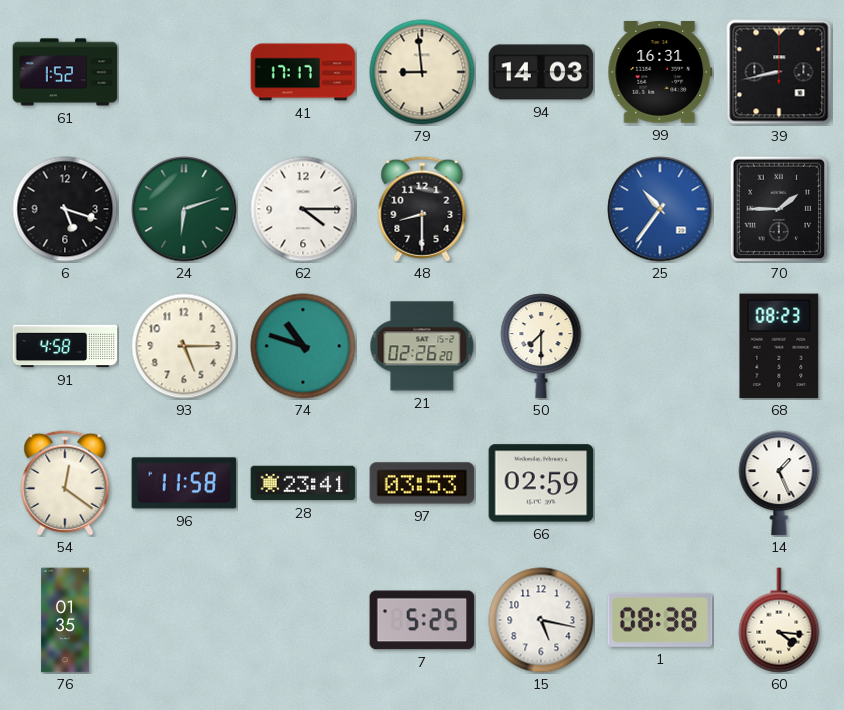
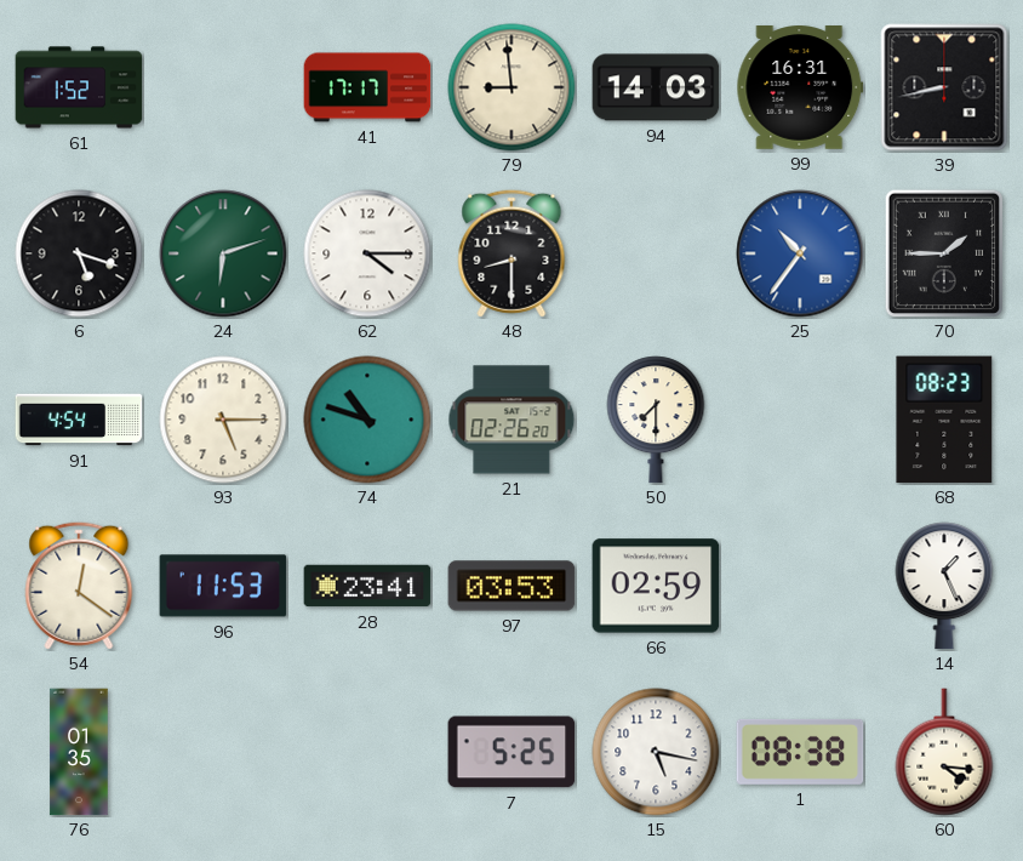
91: 4:58 -> 4:54 (79, 420)
96: 11:58 -> 11:53 (223, 586)
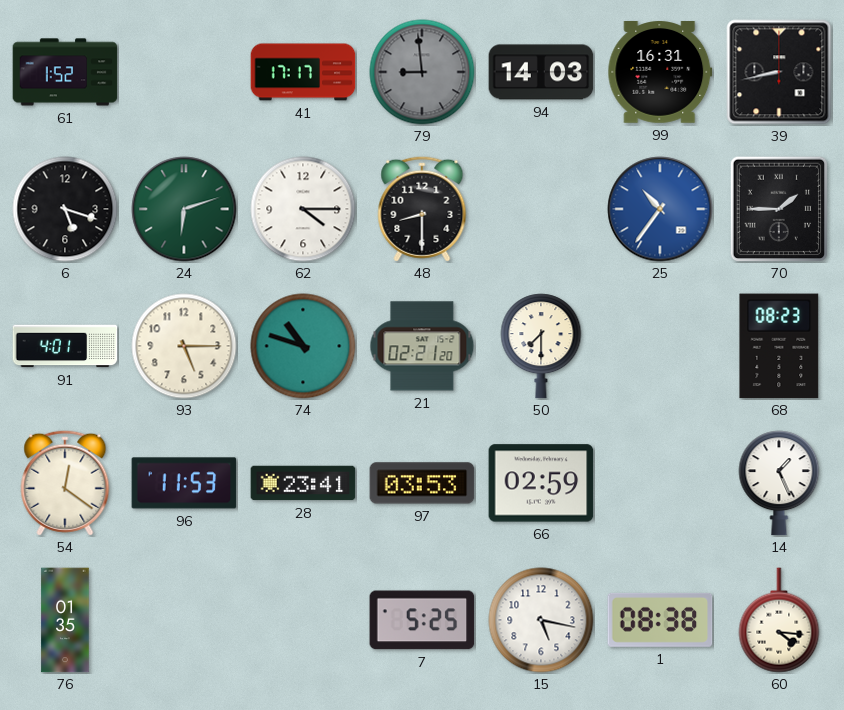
79 dial: cream -> grey (422, 72)
91: 4:54 -> 4:01 (65, 346)
21: 02:26 -> 02:21 (422, 346)
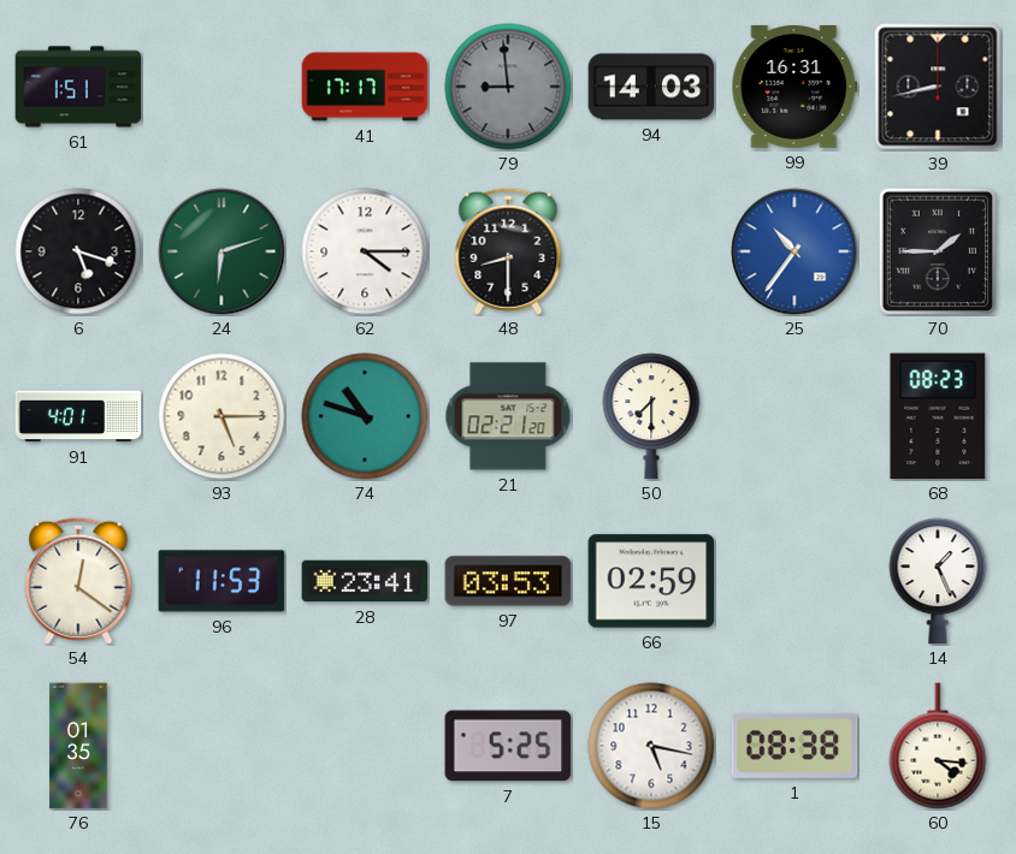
61: 1:52 -> 1:51 (78, 87)
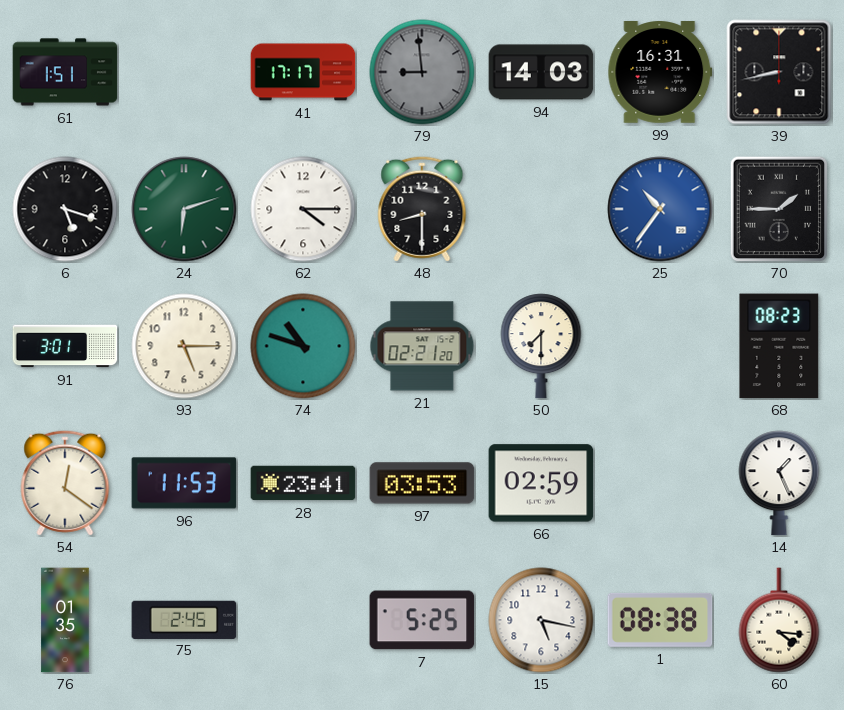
91: 4:01 -> 3:01 (65, 346)
75: none -> 2:45 (184, 619)
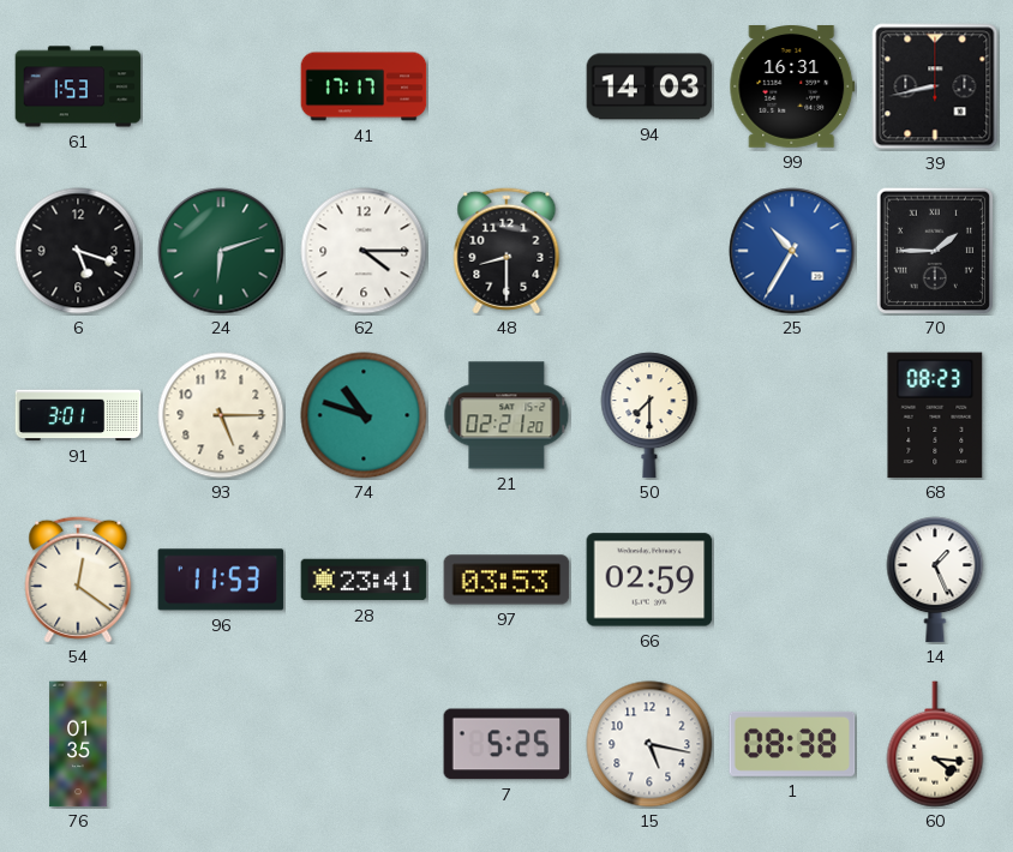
61: 1:51 -> 1:53 (78, 86)
79: 8:59 -> none (422, 72)
25: 10:36 -> 10:35 (792, 251)
75: 2:45 -> none (184, 619)
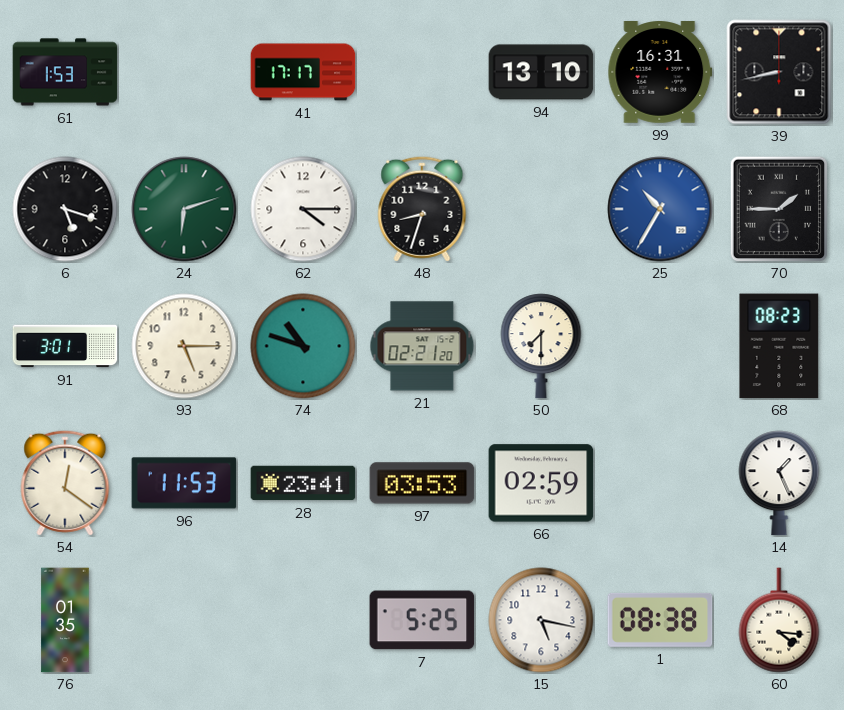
94: 14:03 -> 13:10 (541, 72)
48: 8:30 -> 8:33 (422, 209)
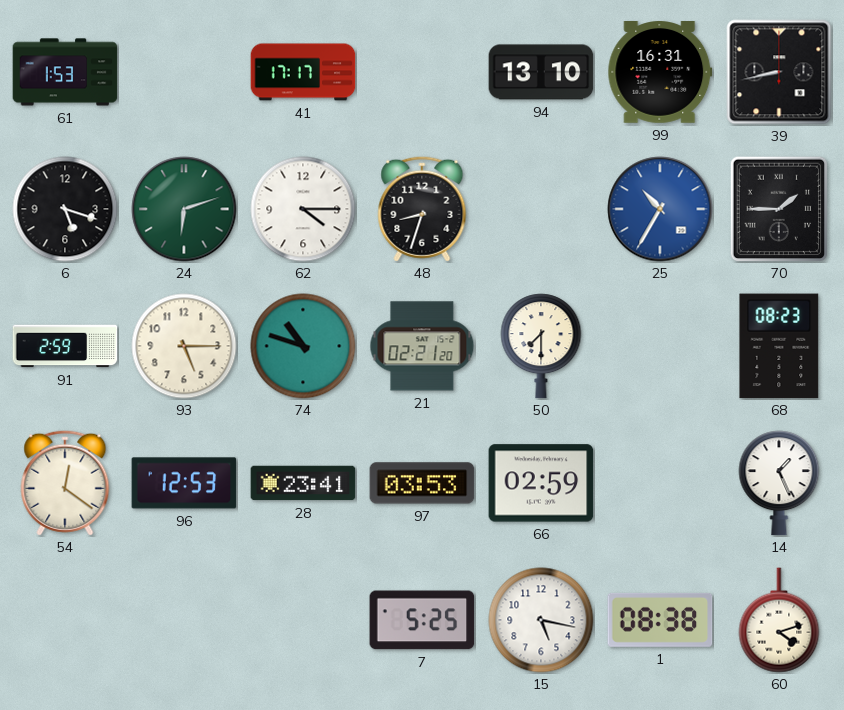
91: 3:01 -> 2:59 (65, 346)
96: 11:53 -> 12:53 (184, 483)
76: 01:35 -> none (65, 620)
60: 4:16 -> 4:12 (779, 620)
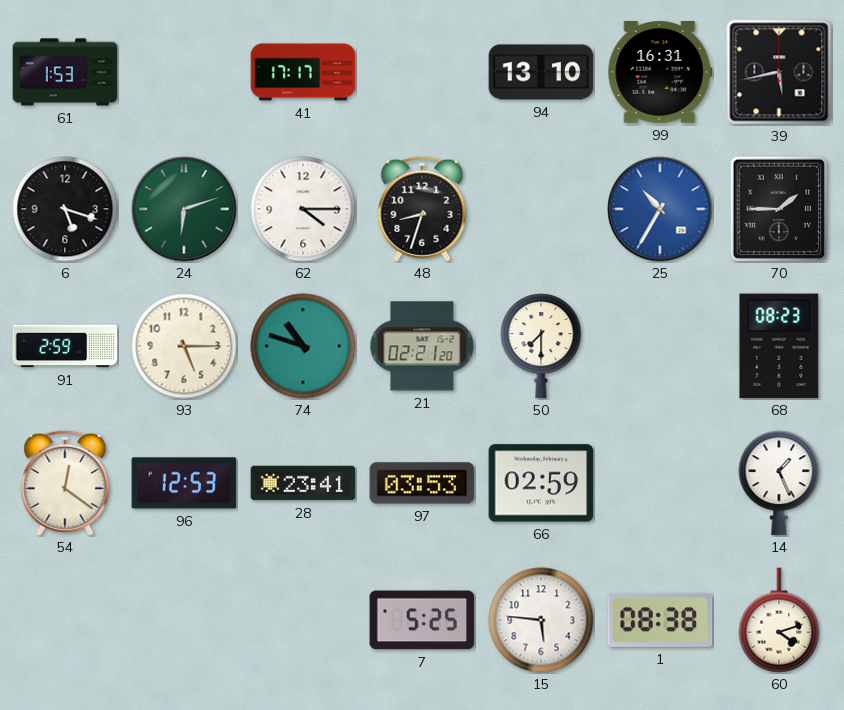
39: 8:43 -> 5:43 (779, 72)
15: 5:17 -> 5:46 (541, 620)
